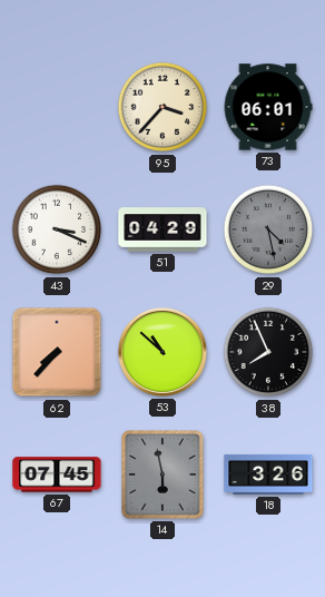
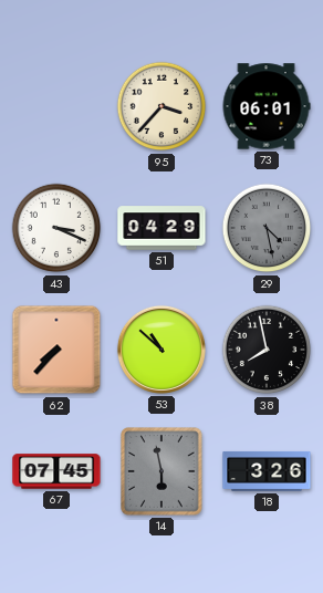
38: 7:56 -> 7:58 (267, 350)
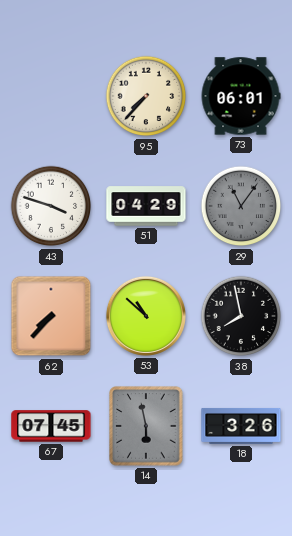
95: 3:37 -> 7:37 (146, 96)
43: 3:19 -> 3:48 (51, 206)
29: 4:28 -> 11:06 (241, 206)
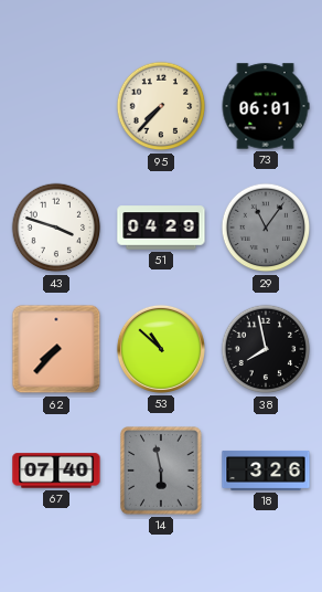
67: 07:45 -> 07:40 (56, 471)
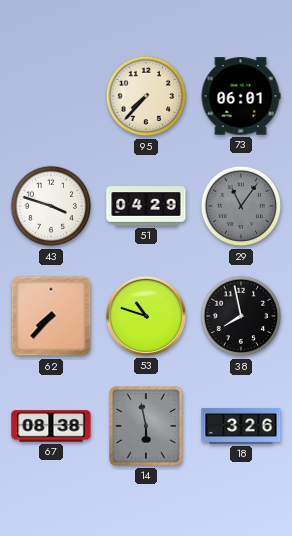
53: 10:52 -> 10:48 (146, 316)
67: 07:40 -> 08:38 (51, 426)
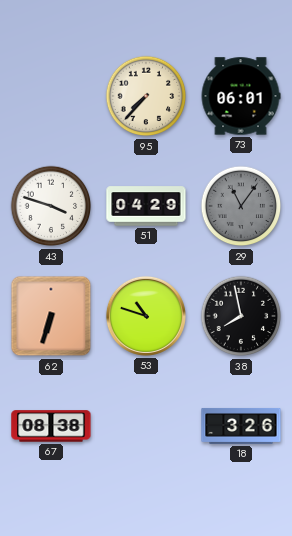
62: 7:37 -> 6:33 (51, 316)
14: 5:58 -> none (146, 426)
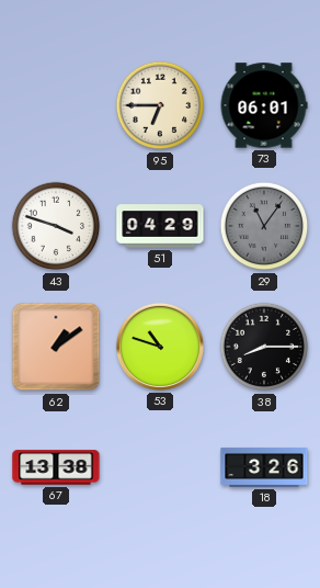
95: 7:37 -> 6:45 (160, 105)
62: 6:33 -> 1:09 (56, 347)
38: 7:58 -> 8:15 (264, 347)
67: 08:38 -> 13:38 (56, 467)
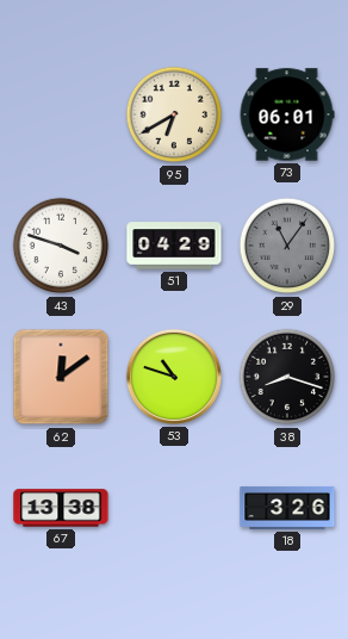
95: 6:45 -> 6:40 (174, 114)
62: 1:09 -> 12:09 (61, 377)
38: 8:15 -> 8:18 (287, 377)
